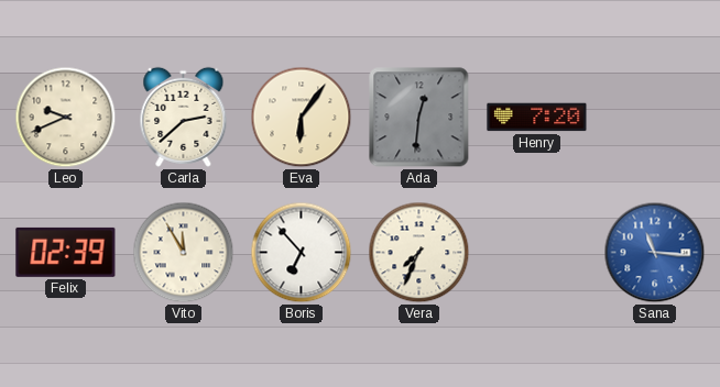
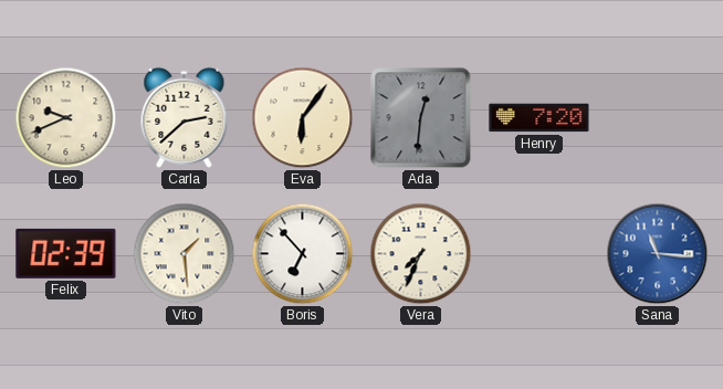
Vito: 11:55 -> 1:29 (185, 254)
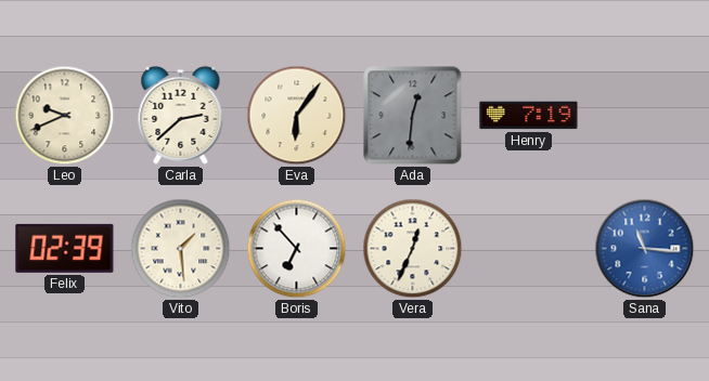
Henry: 7:20 -> 7:19 (529, 116)
Vera: 7:34 -> 12:34 (413, 249)
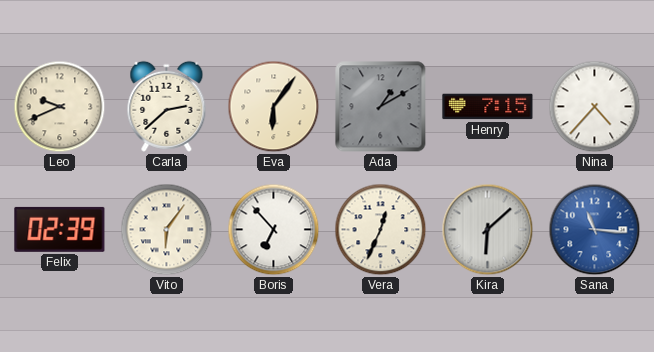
Ada: 12:31 -> 1:10 (381, 107)
Henry: 7:19 -> 7:15 (488, 107)
Nina: none -> 4:37 (595, 107)
Vito: 1:29 -> 6:06 (167, 230)
Kira: none -> 6:08 (488, 230)
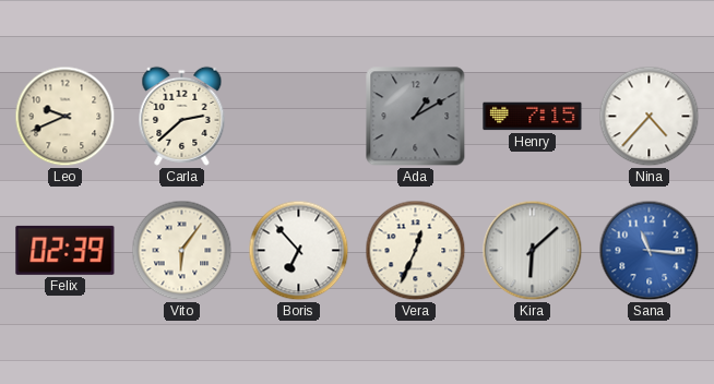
Eva: 6:06 -> none (274, 107)
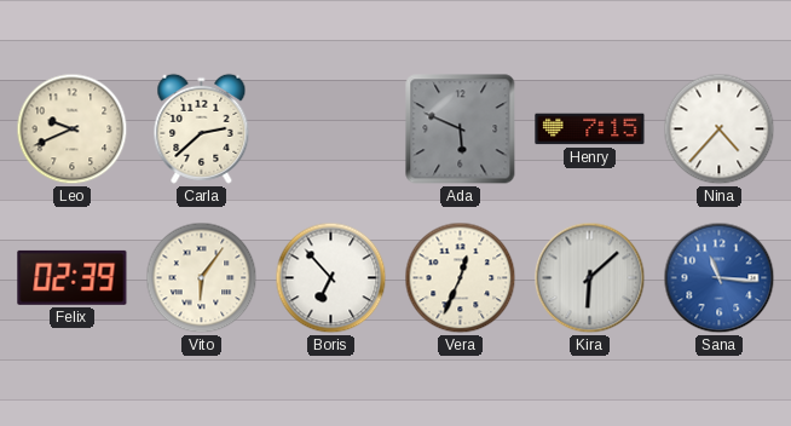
Ada: 1:10 -> 5:49 (461, 129)
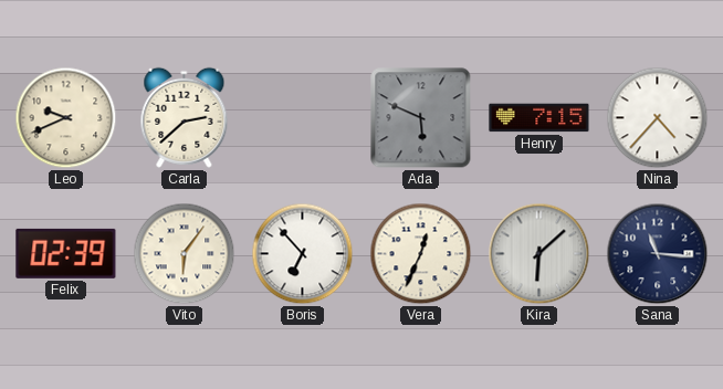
Sana dial: blue -> navy (658, 254)
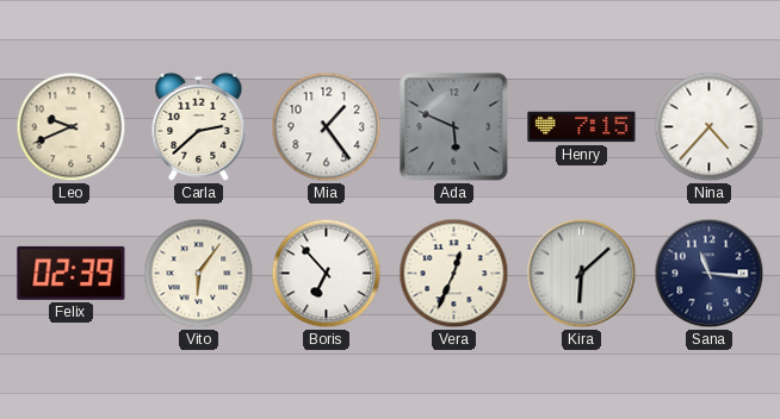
Mia: none -> 1:24 (327, 127)
